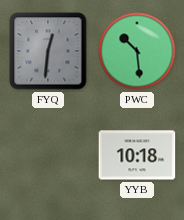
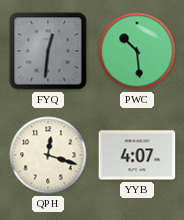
QPH: none -> 12:18 (48, 155)
YYB: 10:18 -> 4:07 (137, 155)
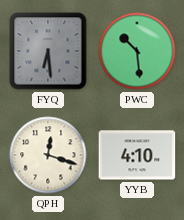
FYQ: 12:31 -> 6:29 (48, 51)
YYB: 4:07 -> 4:10 (137, 155)
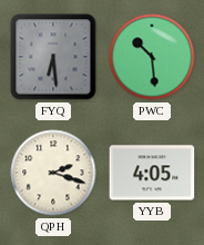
QPH: 12:18 -> 2:18 (53, 173)
YYB: 4:10 -> 4:05 (152, 173)
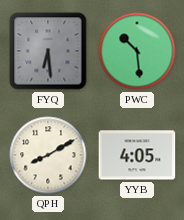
QPH: 2:18 -> 8:10 (48, 155)
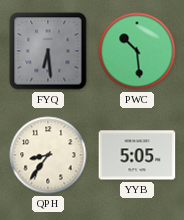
QPH: 8:10 -> 8:36 (48, 155)
YYB: 4:05 -> 5:05 (137, 155)
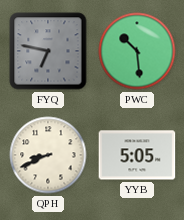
FYQ: 6:29 -> 6:47 (48, 51)
QPH: 8:36 -> 8:41 (48, 155)
